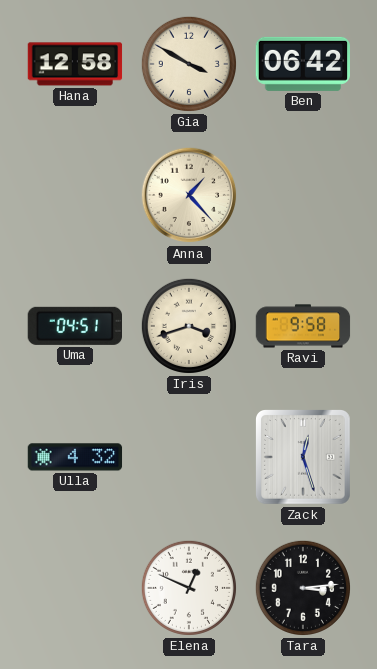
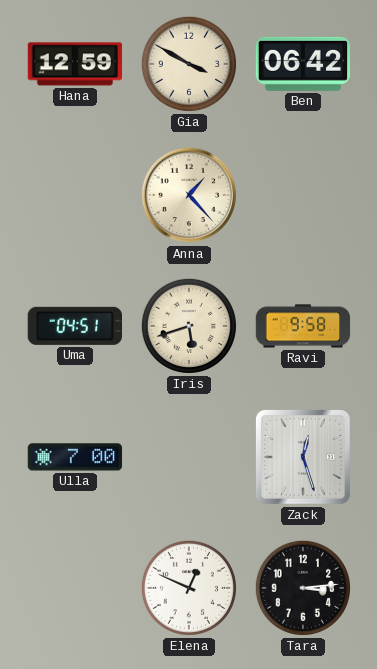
Hana: 12:58 -> 12:59 (75, 64)
Iris: 3:42 -> 5:42 (189, 326)
Ulla: 4:32 -> 7:00 (75, 457)
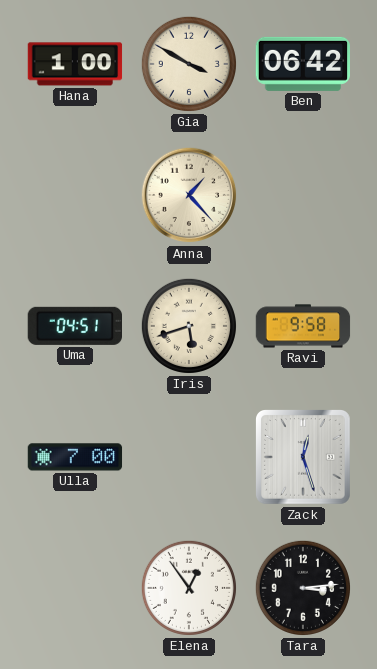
Hana: 12:59 -> 1:00 (75, 64)
Elena: 12:49 -> 12:54 (189, 588)
